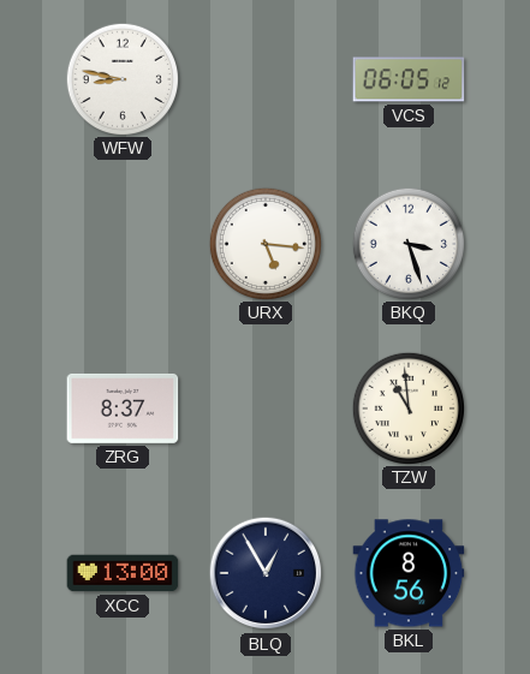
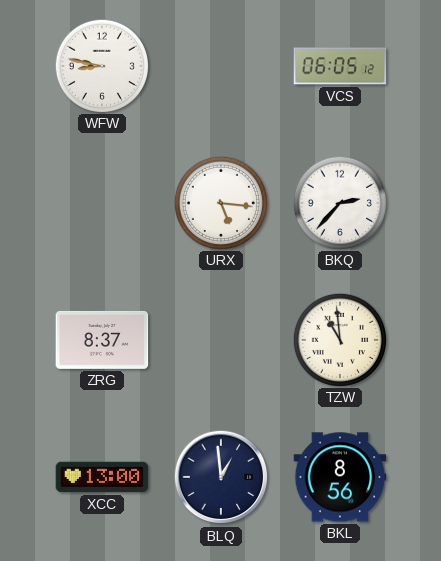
BKQ: 3:27 -> 2:37 (339, 202)
BLQ: 12:55 -> 12:59 (221, 477)
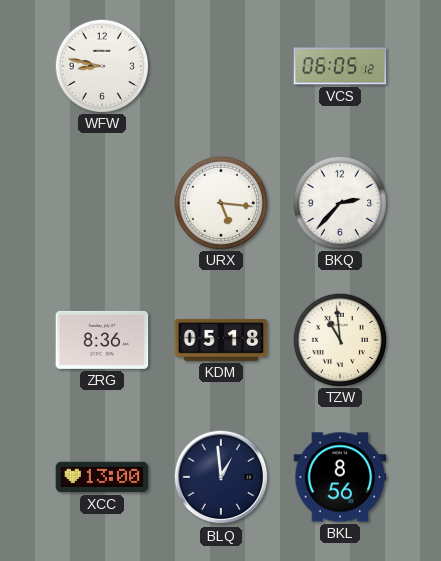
ZRG: 8:37 -> 8:36 (102, 340)
KDM: none -> 05:18 (221, 340)
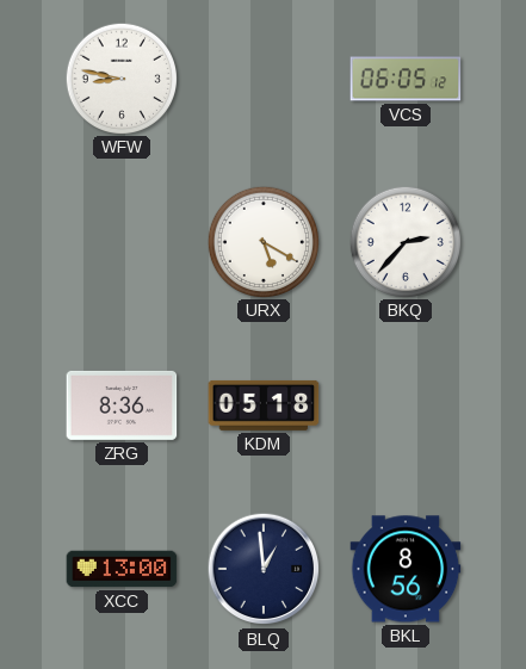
URX: 5:16 -> 5:20 (262, 241)
TZW: 10:59 -> none (339, 339)
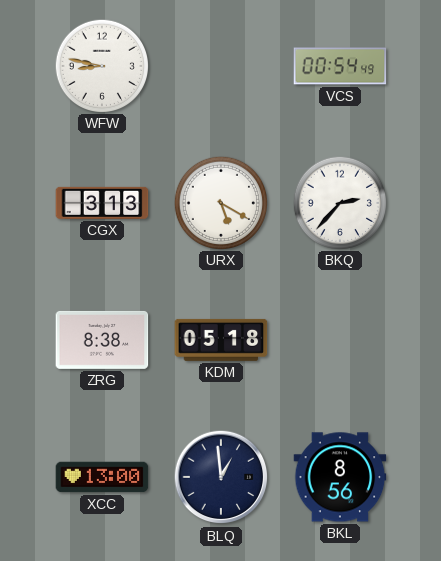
VCS: 06:05 -> 00:54 (340, 66)
CGX: none -> 3:13 (102, 203)
ZRG: 8:36 -> 8:38 (102, 340)
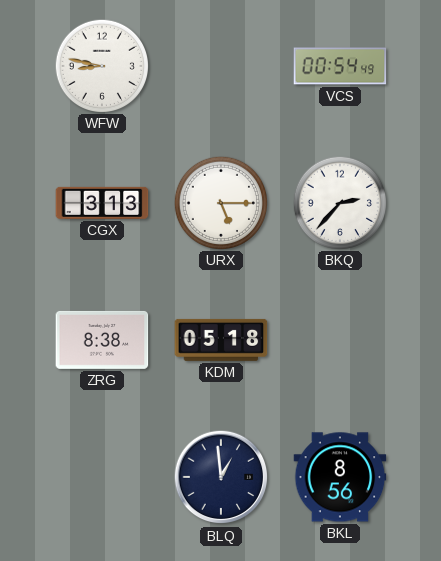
URX: 5:20 -> 5:15 (220, 202)
XCC: 13:00 -> none (102, 477)
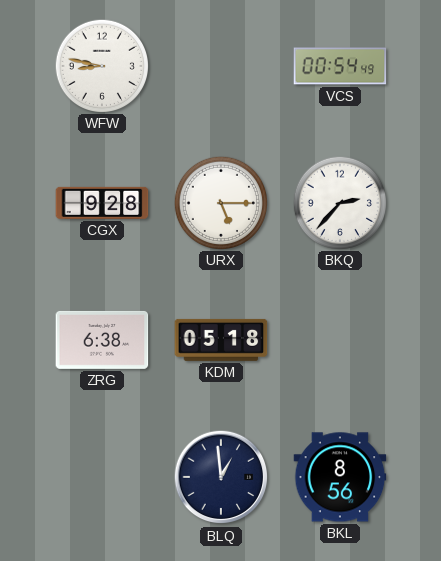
CGX: 3:13 -> 9:28 (102, 203)
ZRG: 8:38 -> 6:38 (102, 340)
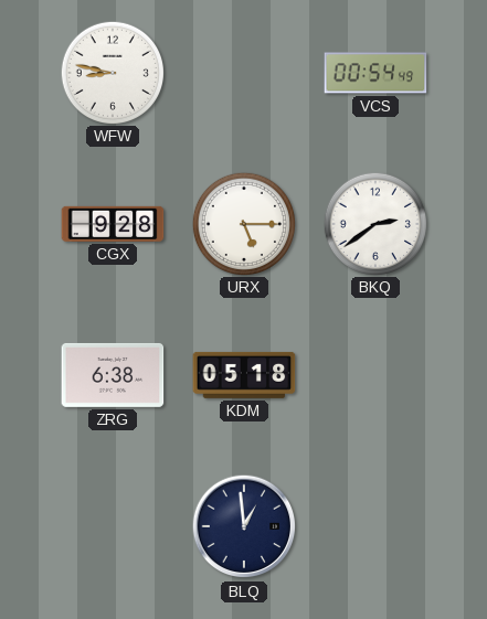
BKQ: 2:37 -> 2:39 (374, 223)
BKL: 8:56 -> none (340, 477)
